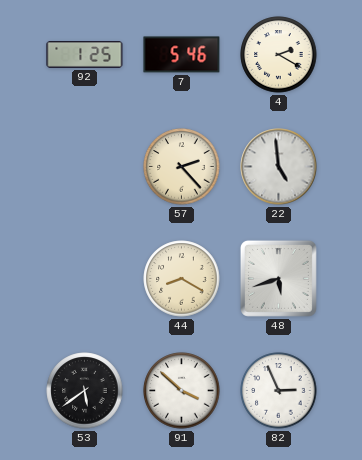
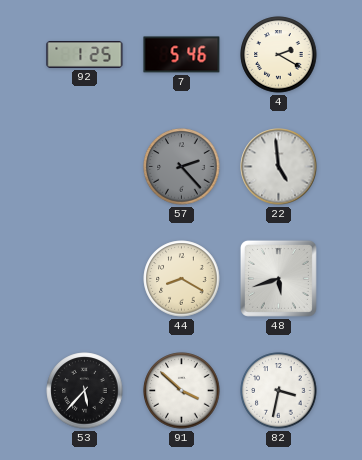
57 dial: cream -> grey (182, 167)
53: 5:39 -> 5:37 (85, 391)
82: 2:56 -> 3:32 (279, 391)
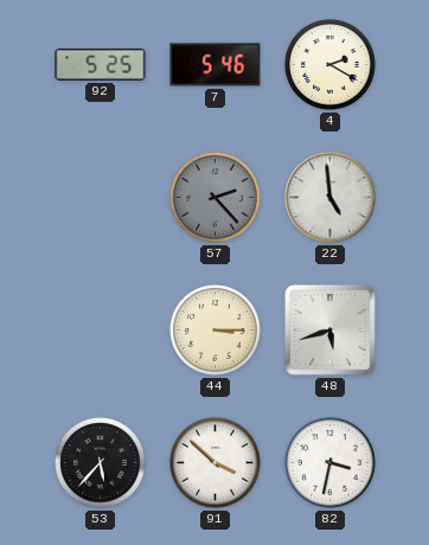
92: 1:25 -> 5:25 (101, 65)
44: 8:20 -> 3:15 (216, 331)
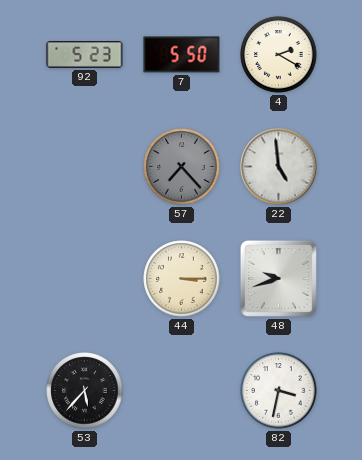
92: 5:25 -> 5:23 (85, 55)
7: 5:46 -> 5:50 (182, 55)
57: 2:23 -> 7:23 (182, 167)
48: 5:42 -> 9:42 (278, 278)
91: 3:52 -> none (216, 463)
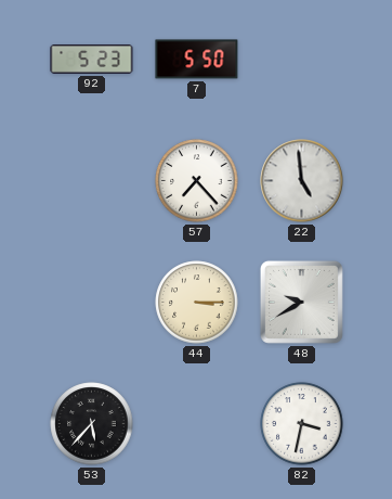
4: 2:20 -> none (279, 55)
57 dial: grey -> white (197, 181)
48: 9:42 -> 9:40 (301, 302)
